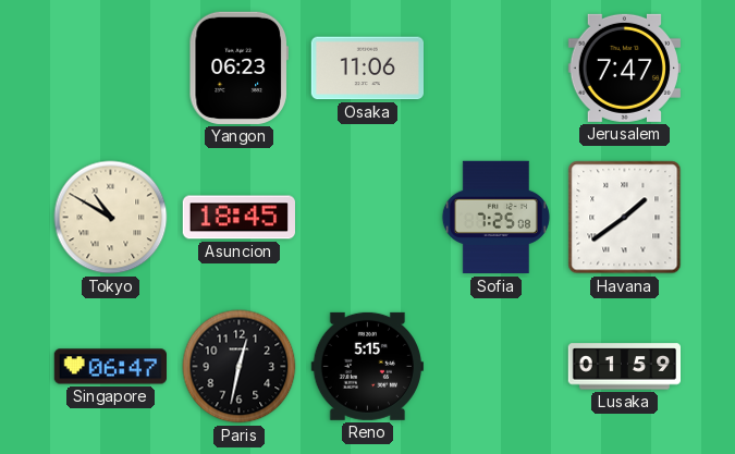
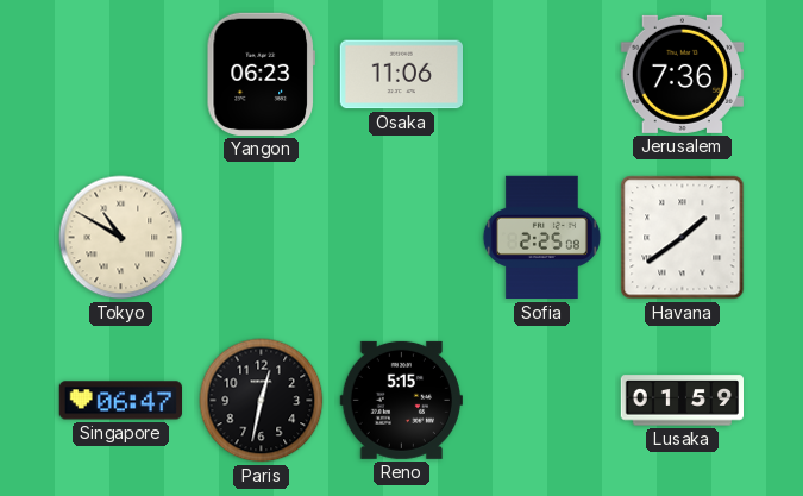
Jerusalem: 7:47 -> 7:36 (682, 74)
Asuncion: 18:45 -> none (238, 218)
Sofia: 7:25 -> 2:25 (541, 238)
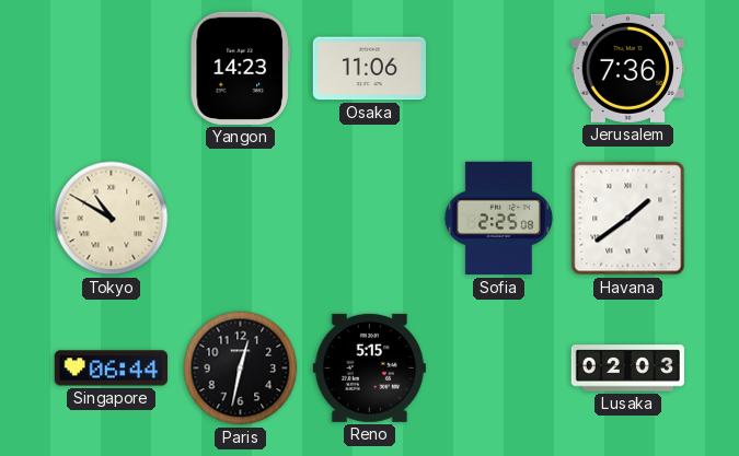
Yangon: 06:23 -> 14:23 (240, 68)
Singapore: 06:47 -> 06:44 (111, 369)
Lusaka: 01:59 -> 02:03 (627, 369)
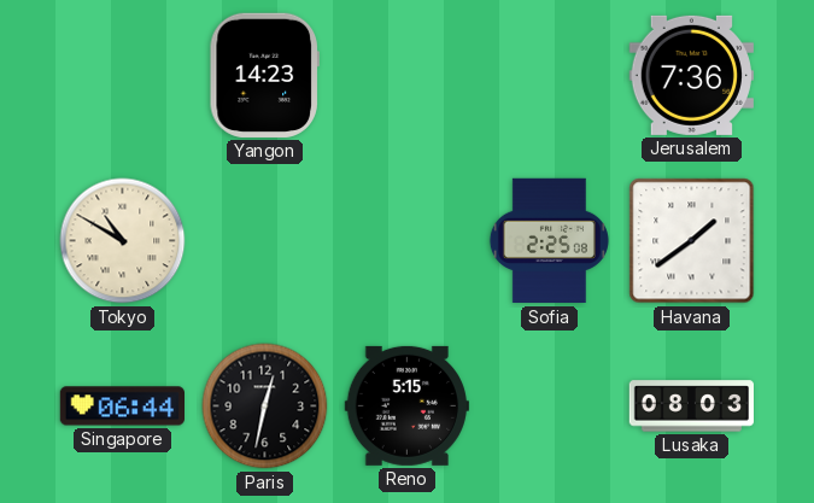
Osaka: 11:06 -> none (369, 69)
Lusaka: 02:03 -> 08:03 (691, 407)
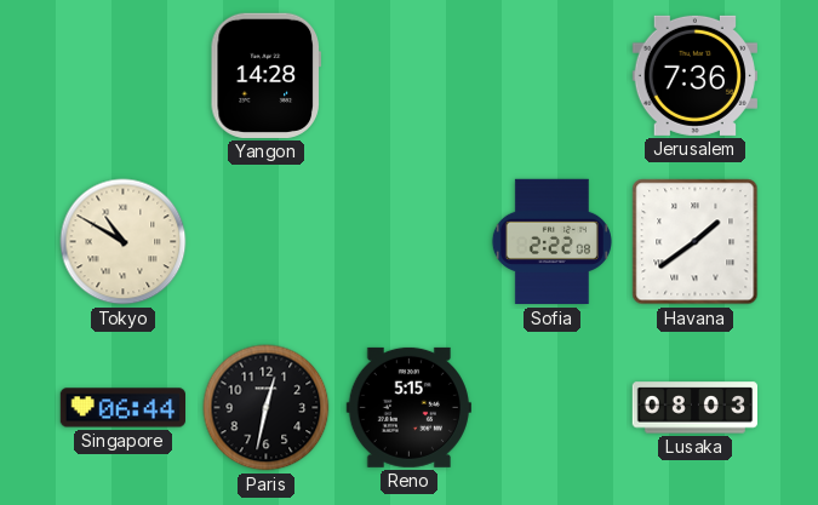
Yangon: 14:23 -> 14:28 (265, 75)
Sofia: 2:25 -> 2:22 (551, 242)
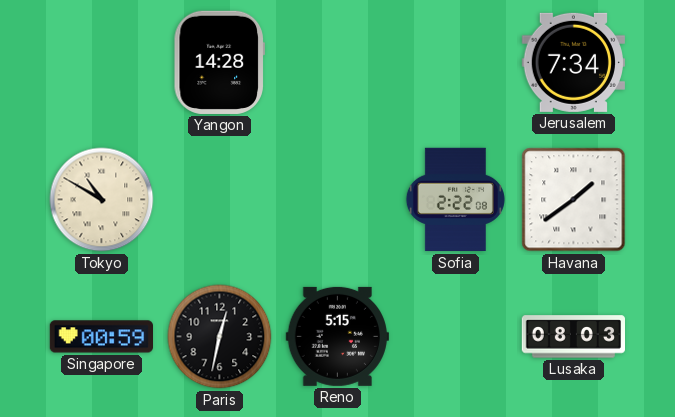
Jerusalem: 7:36 -> 7:34 (573, 62)
Singapore: 06:44 -> 00:59 (101, 337)
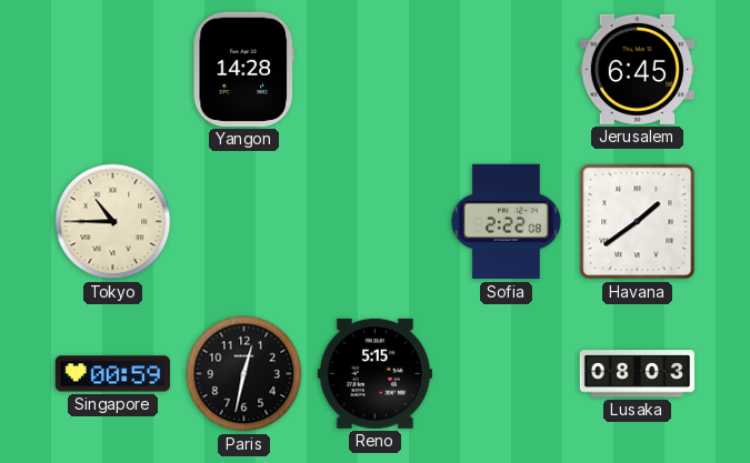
Jerusalem: 7:34 -> 6:45 (637, 69)
Tokyo: 10:50 -> 10:45 (113, 222)
